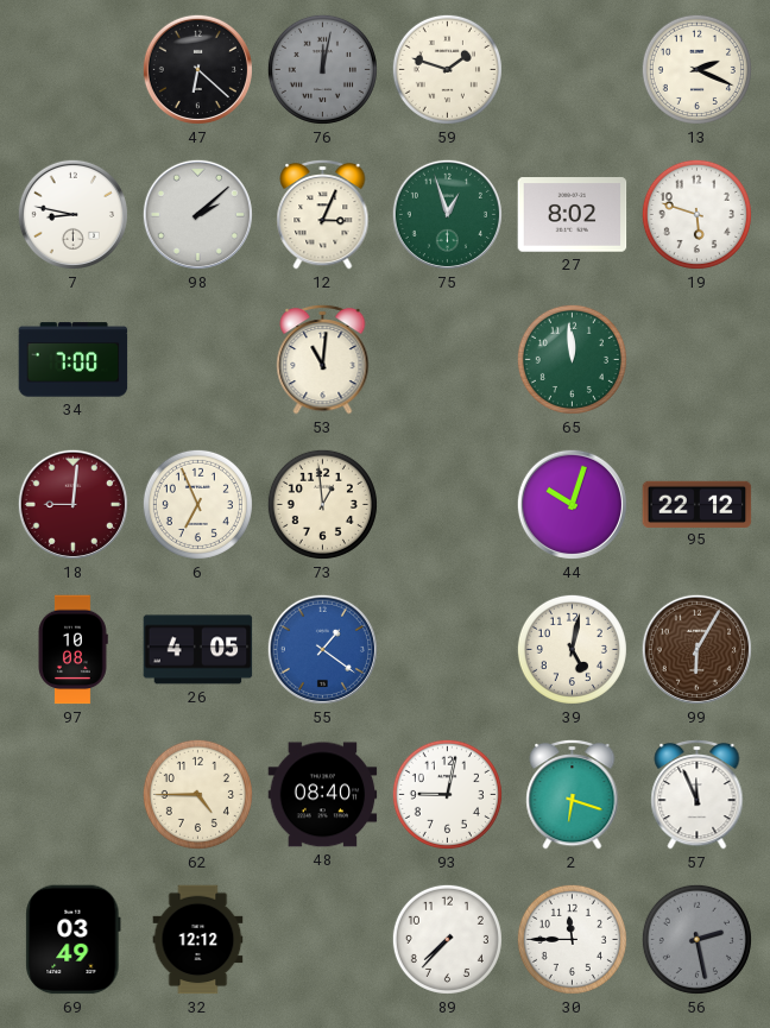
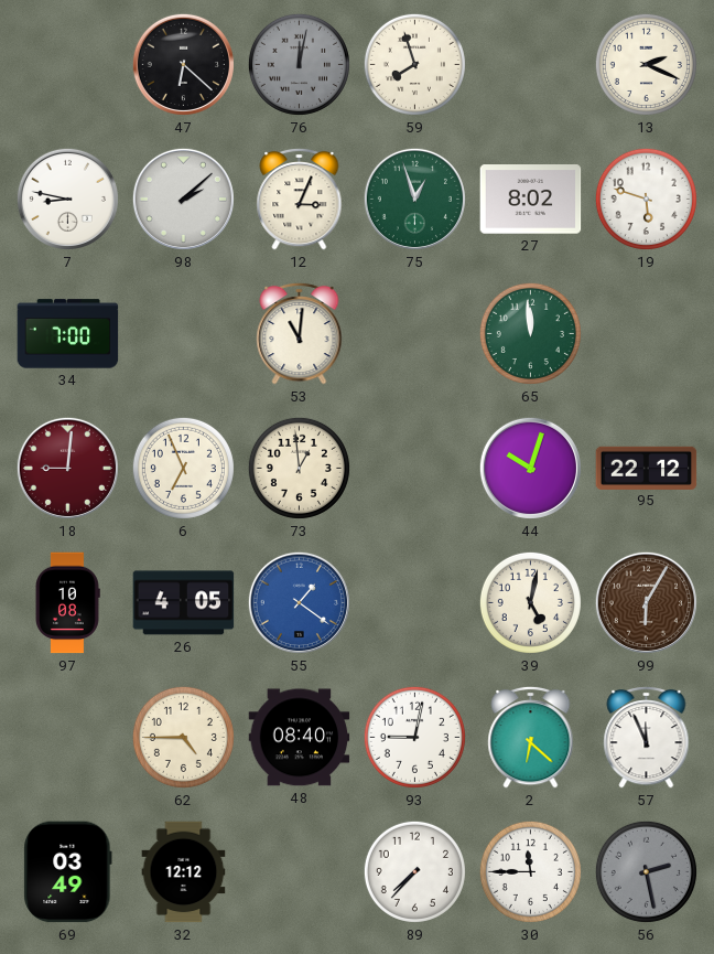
59: 1:48 -> 7:57 (414, 64)
2: 6:18 -> 6:22 (531, 737)
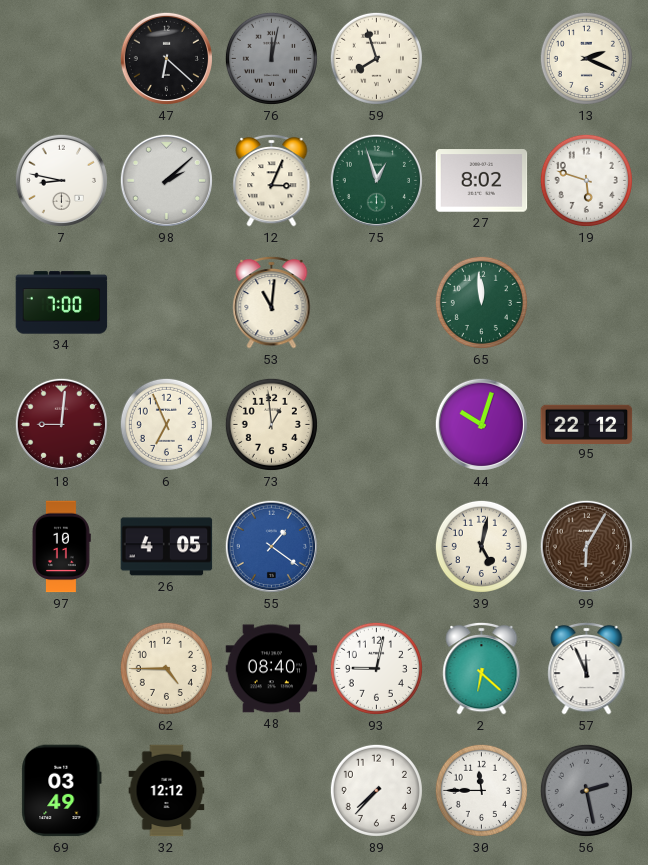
97: 10:08 -> 10:11 (61, 547)
